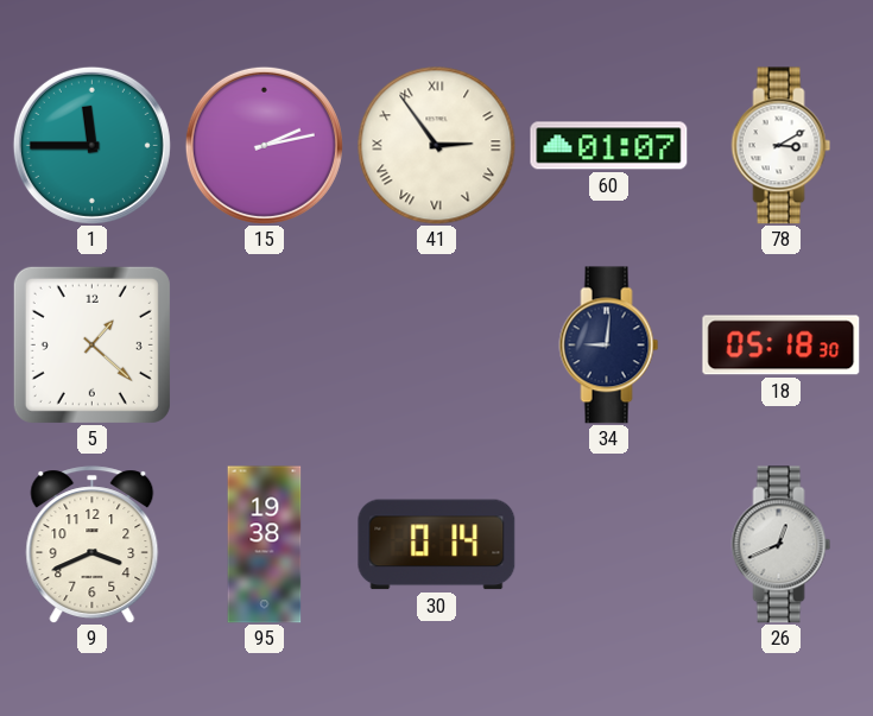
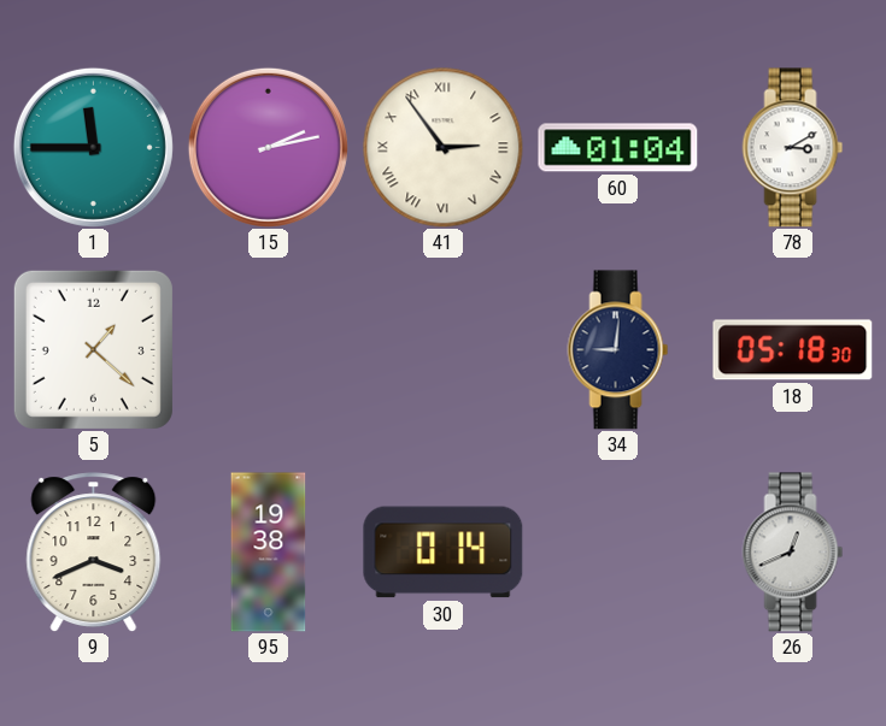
60: 01:07 -> 01:04 (618, 148)
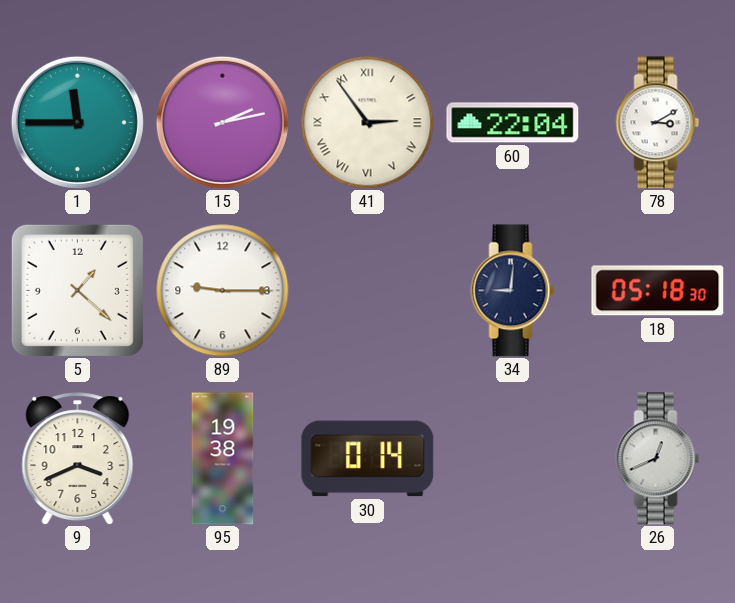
60: 01:04 -> 22:04 (513, 123)
89: none -> 9:15 (223, 291)
